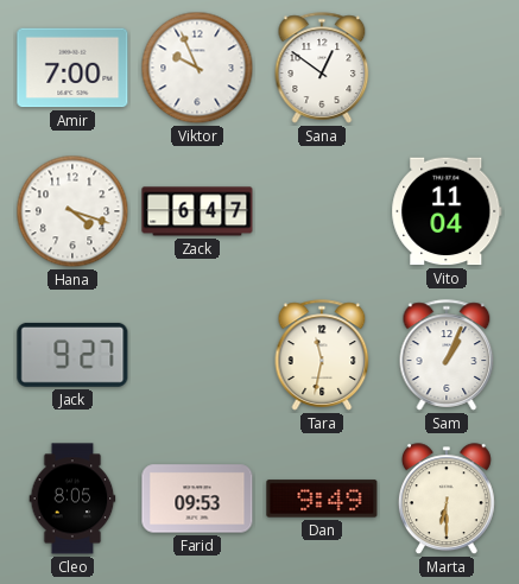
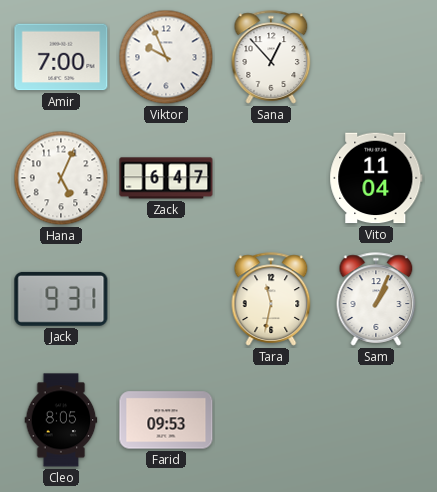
Sana: 12:51 -> 12:53 (271, 57)
Hana: 4:18 -> 5:04 (61, 178)
Jack: 9:27 -> 9:31 (61, 299)
Dan: 9:49 -> none (322, 499)
Marta: 6:30 -> none (447, 500)
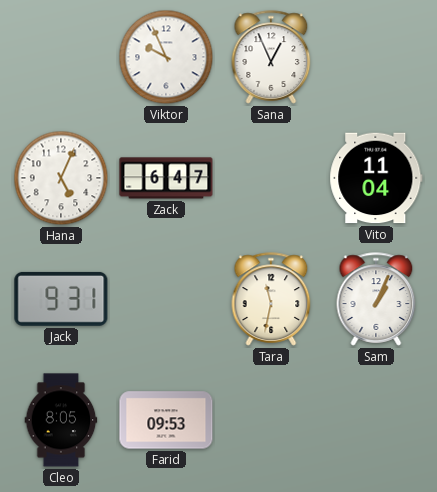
Amir: 7:00 -> none (61, 57)
Sana: 12:53 -> 12:56 (271, 57)
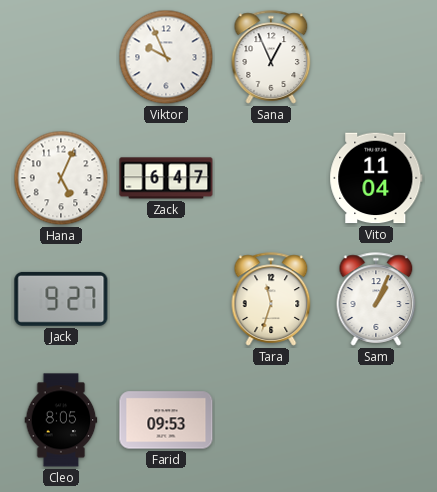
Jack: 9:31 -> 9:27 (61, 299)
Tara: 11:32 -> 11:33 (271, 299)
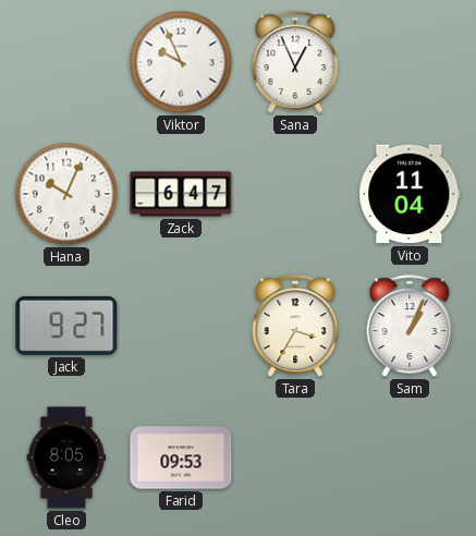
Hana: 5:04 -> 10:04 (66, 194)
Tara: 11:33 -> 3:35 (295, 326)
